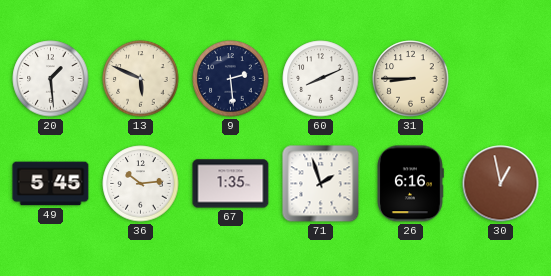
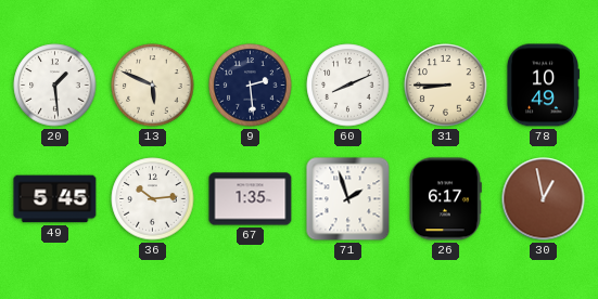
78: none -> 10:49 (543, 86)
26: 6:16 -> 6:17 (445, 199)
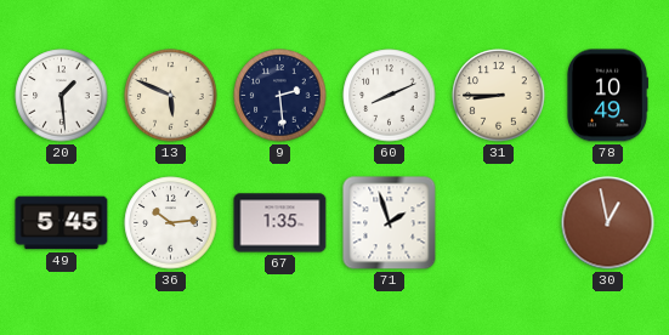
26: 6:17 -> none (445, 199)
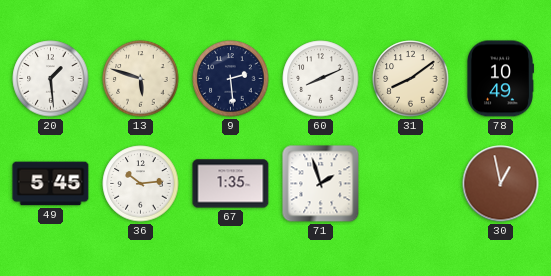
13: 5:49 -> 5:48 (141, 79)
31: 8:45 -> 8:09 (411, 79)
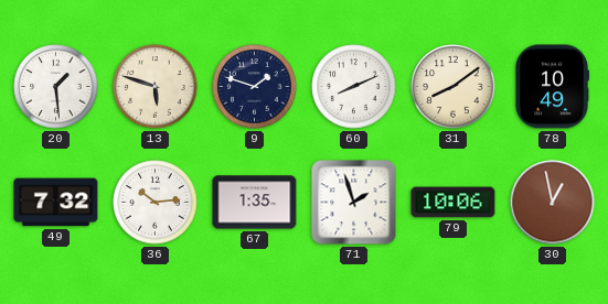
9: 2:29 -> 1:48 (255, 87)
49: 5:45 -> 7:32 (56, 203)
79: none -> 10:06 (454, 203)
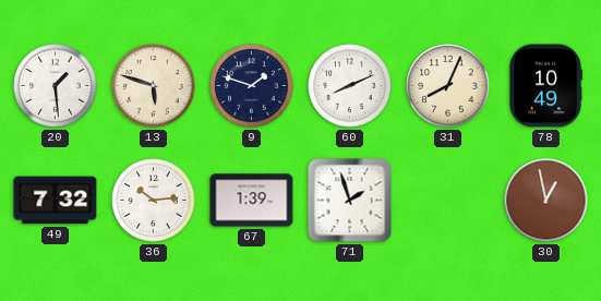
31: 8:09 -> 8:04 (448, 86)
67: 1:35 -> 1:39 (252, 201)
79: 10:06 -> none (454, 203)
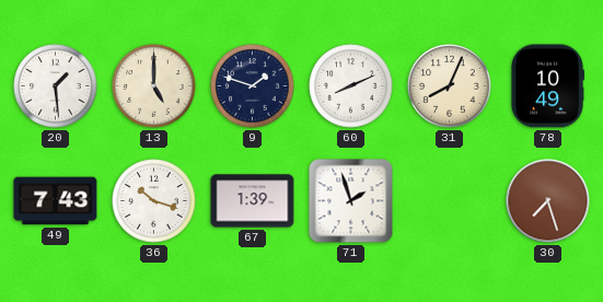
13: 5:48 -> 5:00 (154, 86)
49: 7:32 -> 7:43 (56, 201)
36: 10:14 -> 10:18 (154, 201)
30: 12:58 -> 7:27 (548, 201)
